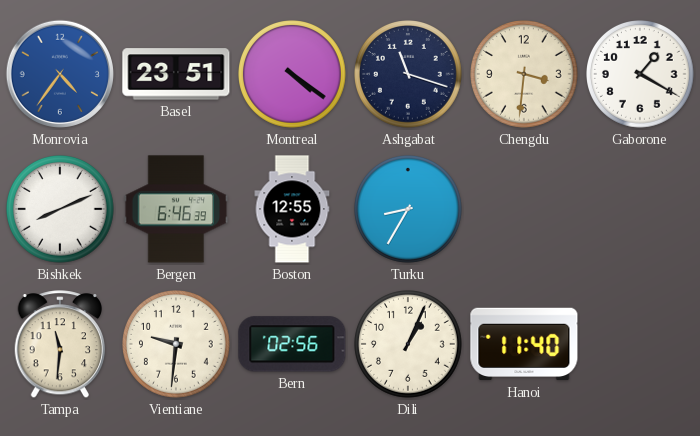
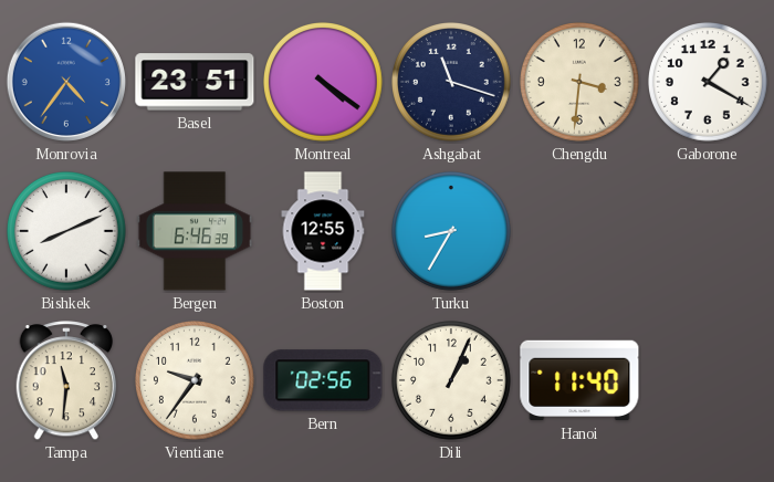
Vientiane: 9:31 -> 9:36 (196, 381)
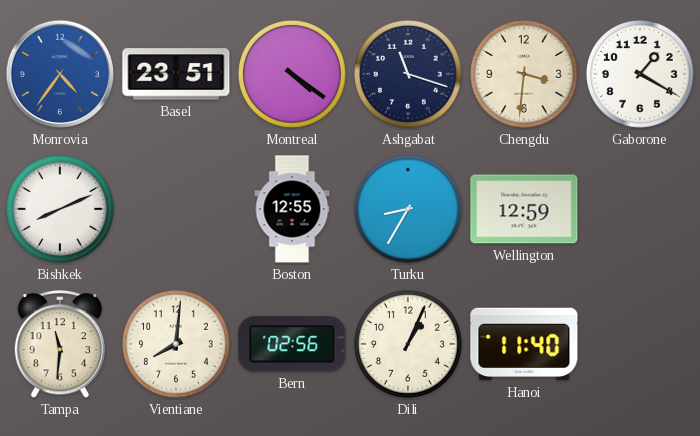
Bergen: 6:46 -> none (195, 231)
Wellington: none -> 12:59 (524, 209)
Vientiane: 9:36 -> 8:01 (177, 345)
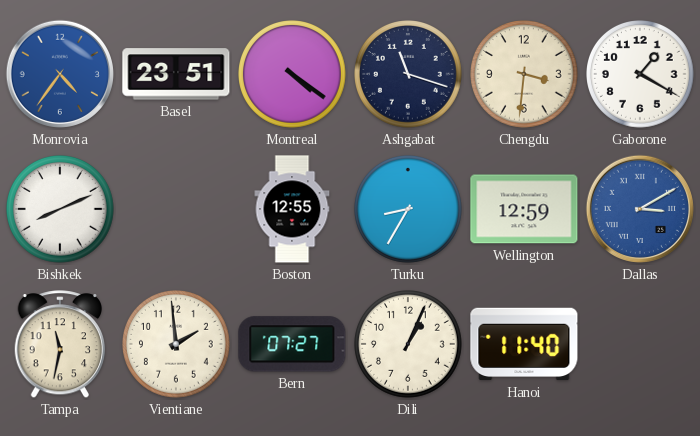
Dallas: none -> 3:10 (640, 209)
Tampa: 11:31 -> 11:32 (59, 345)
Vientiane: 8:01 -> 1:59 (177, 345)
Bern: 02:56 -> 07:27 (292, 344)
